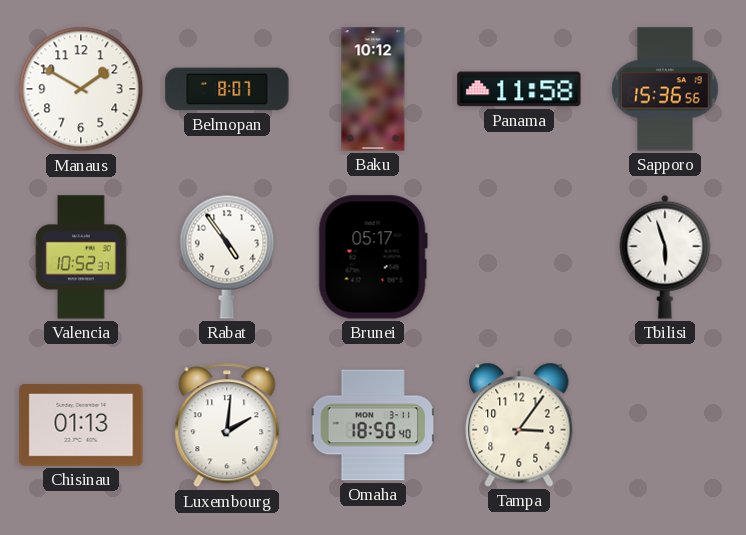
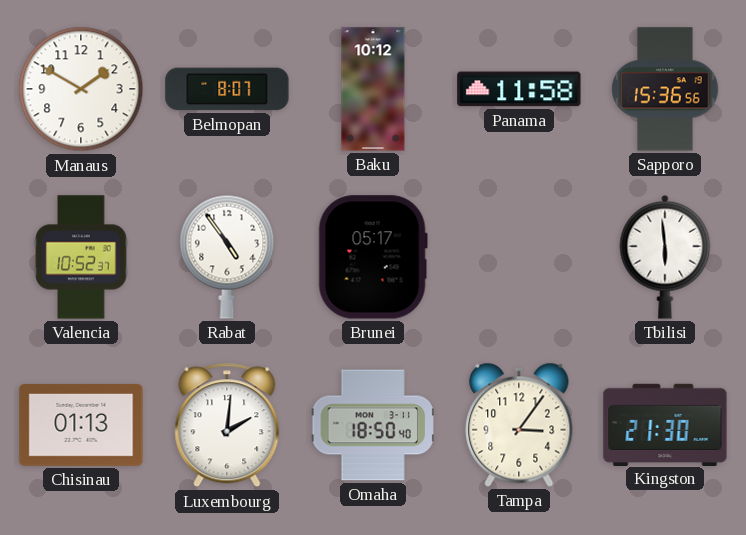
Tbilisi: 5:57 -> 5:59 (665, 257)
Kingston: none -> 21:30 (665, 424)
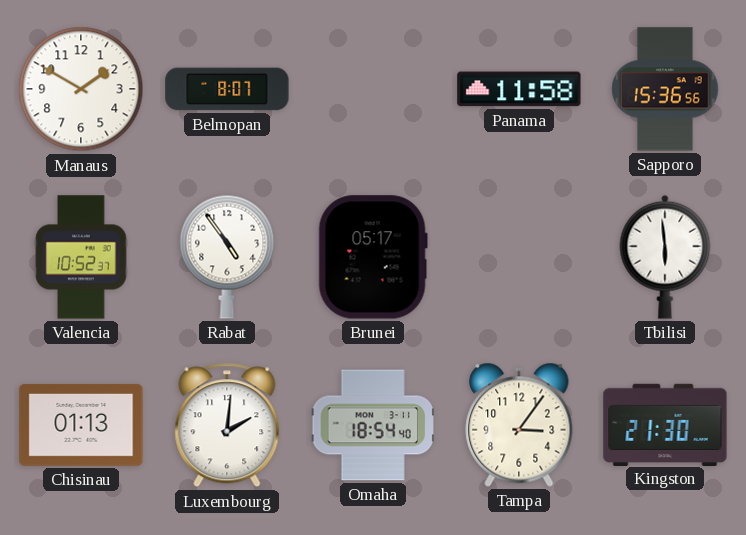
Baku: 10:12 -> none (373, 89)
Omaha: 18:50 -> 18:54 (372, 425)
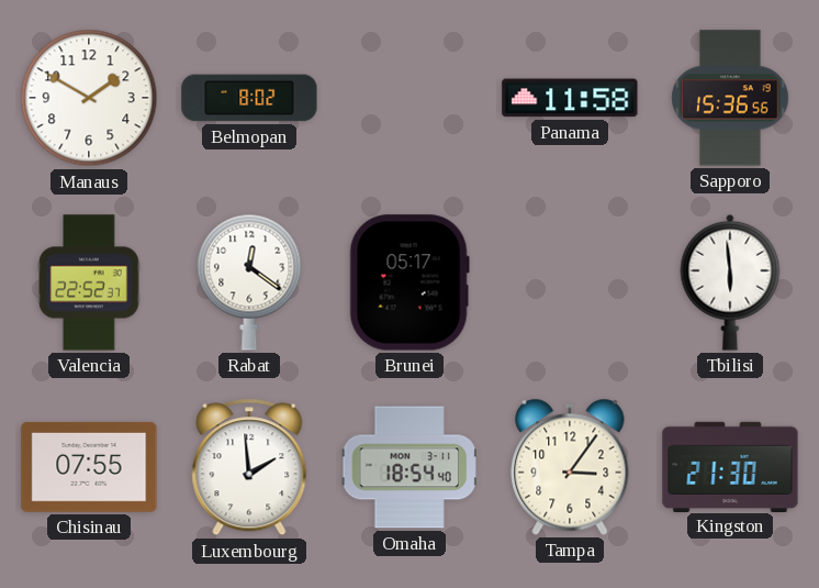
Belmopan: 8:07 -> 8:02 (249, 98)
Valencia: 10:52 -> 22:52 (89, 282)
Rabat: 4:54 -> 12:21 (249, 282)
Chisinau: 01:13 -> 07:55 (89, 467)
Luxembourg: 2:01 -> 1:59 (249, 467)
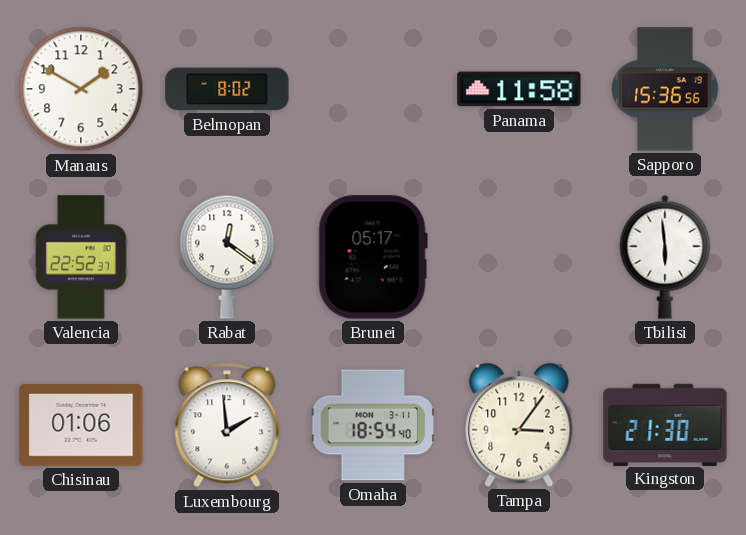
Chisinau: 07:55 -> 01:06 (81, 425)
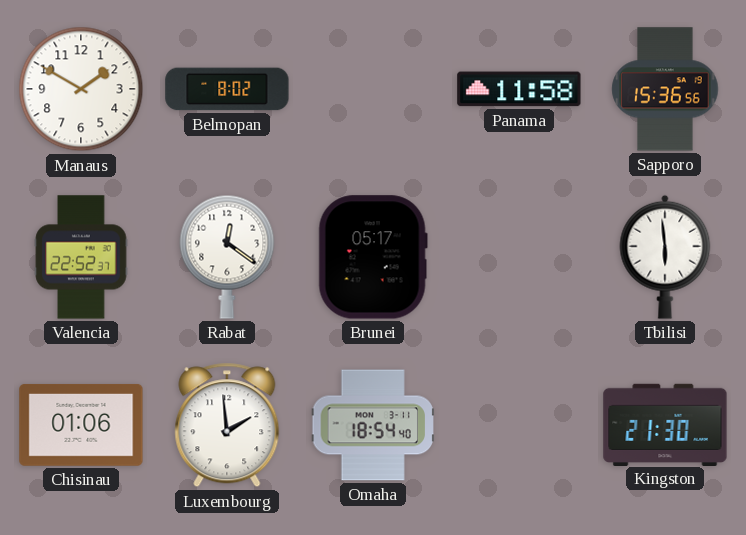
Tampa: 3:06 -> none (519, 425)
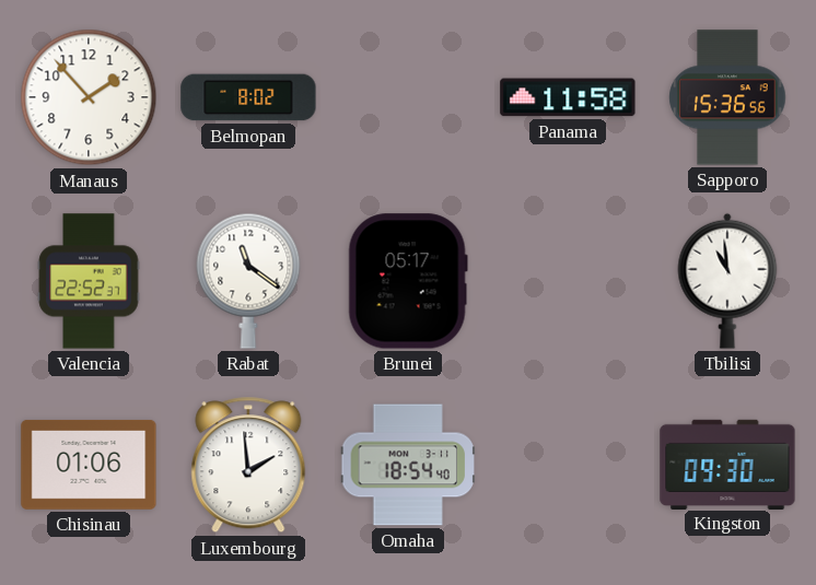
Manaus: 1:50 -> 1:53 (89, 97)
Rabat: 12:21 -> 11:21 (248, 281)
Tbilisi: 5:59 -> 10:59 (727, 281)
Kingston: 21:30 -> 09:30 (727, 464)
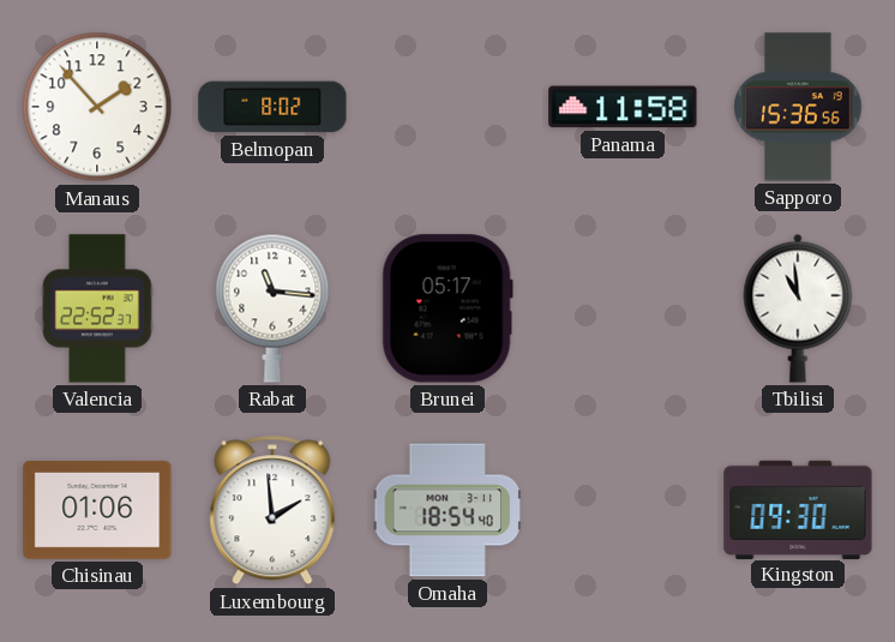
Rabat: 11:21 -> 11:16 (272, 308)
